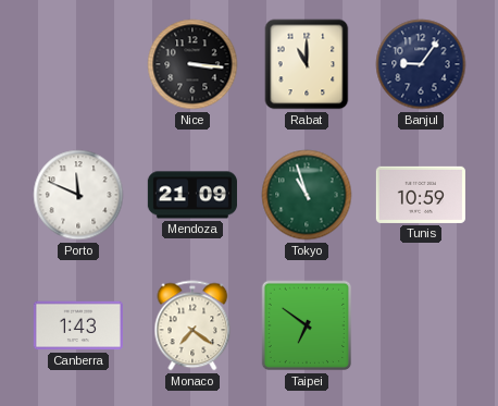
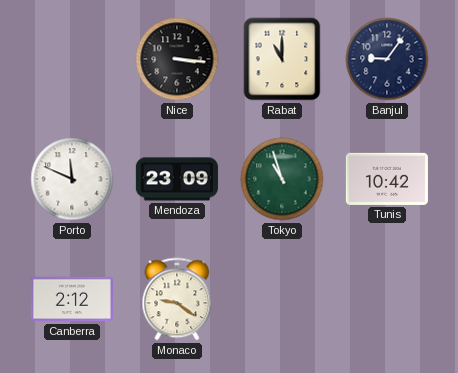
Mendoza: 21:09 -> 23:09 (177, 179)
Tunis: 10:59 -> 10:42 (387, 179)
Canberra: 1:43 -> 2:12 (72, 299)
Monaco: 7:21 -> 9:21 (177, 299)
Taipei: 6:51 -> none (307, 325)
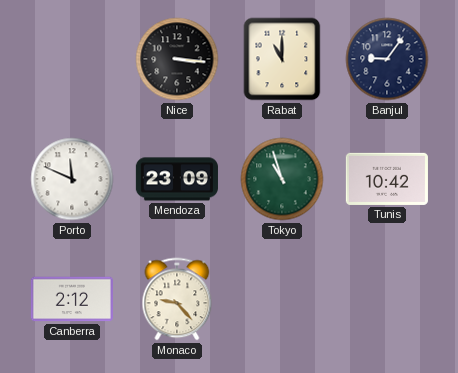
Monaco: 9:21 -> 9:23 (177, 299)
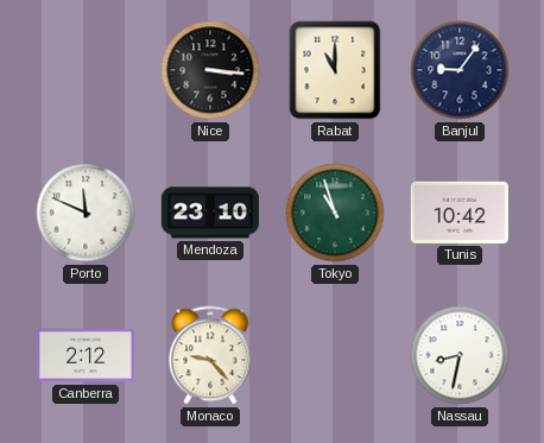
Mendoza: 23:09 -> 23:10 (210, 213)
Nassau: none -> 8:32 (460, 355)
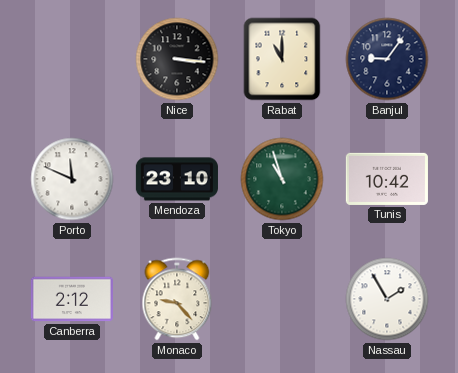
Nassau: 8:32 -> 1:55 (387, 299)
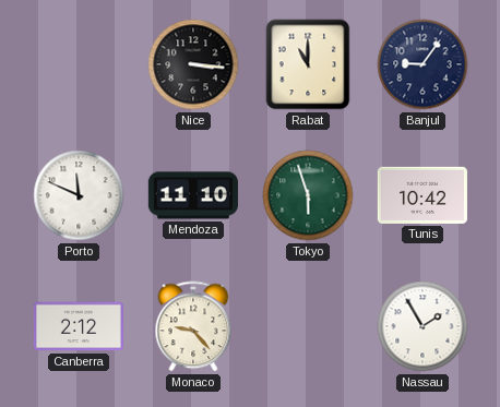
Mendoza: 23:10 -> 11:10 (193, 195)
Tokyo: 10:57 -> 5:57 (308, 195)
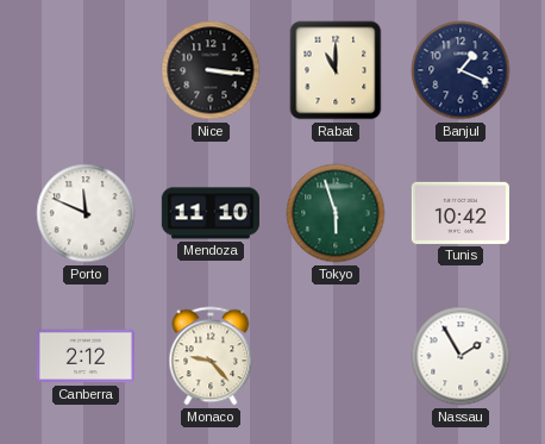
Banjul: 9:06 -> 1:19 (461, 70)
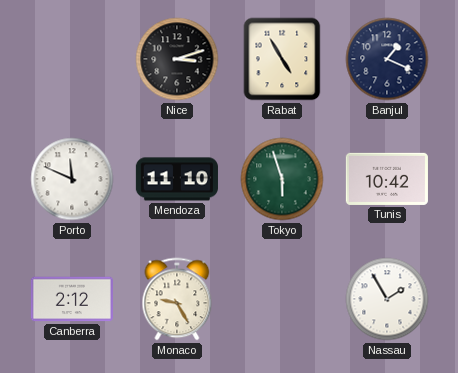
Nice: 3:16 -> 3:12 (177, 59)
Rabat: 11:00 -> 4:55 (282, 59)
Monaco: 9:23 -> 9:25 (177, 299)
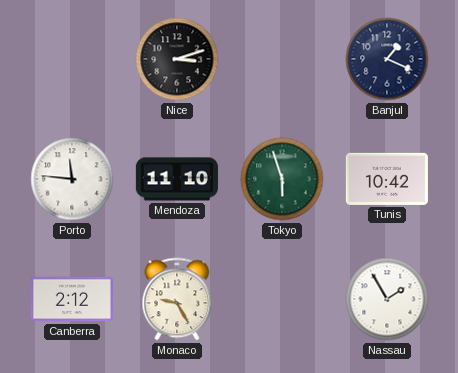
Rabat: 4:55 -> none (282, 59)
Porto: 11:49 -> 11:46 (72, 179)
